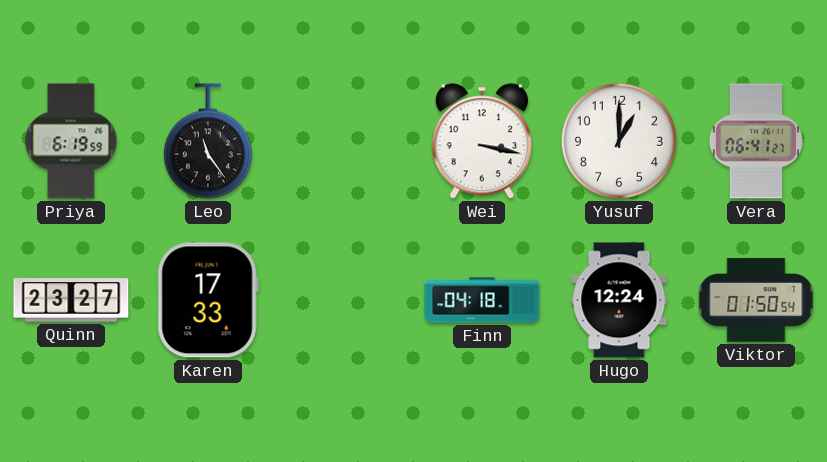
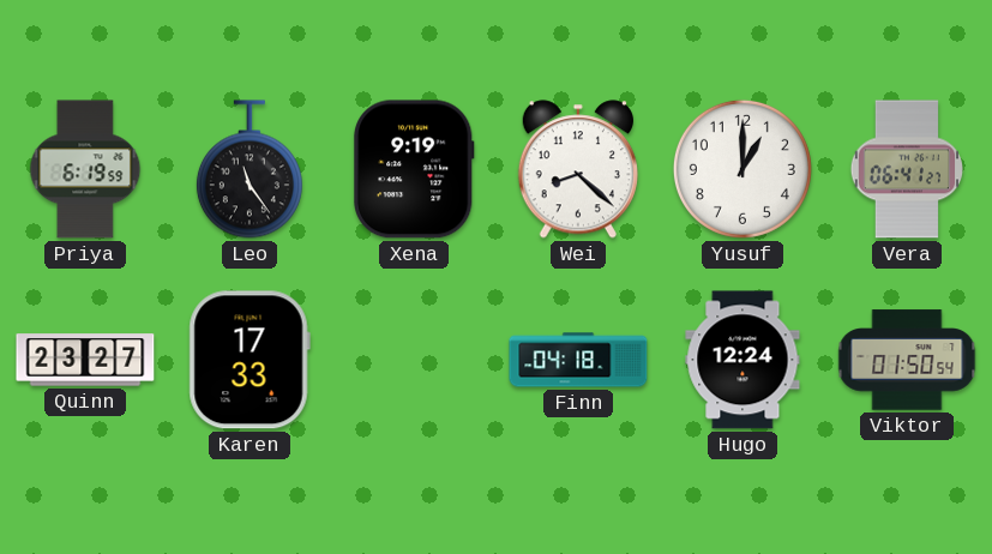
Xena: none -> 9:19 (414, 169)
Wei: 3:17 -> 8:22 (578, 169)
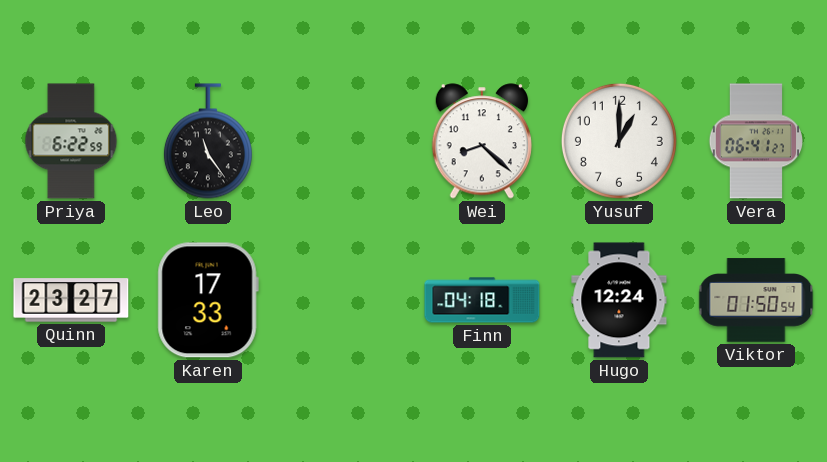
Priya: 6:19 -> 6:22 (71, 141)
Xena: 9:19 -> none (414, 169)
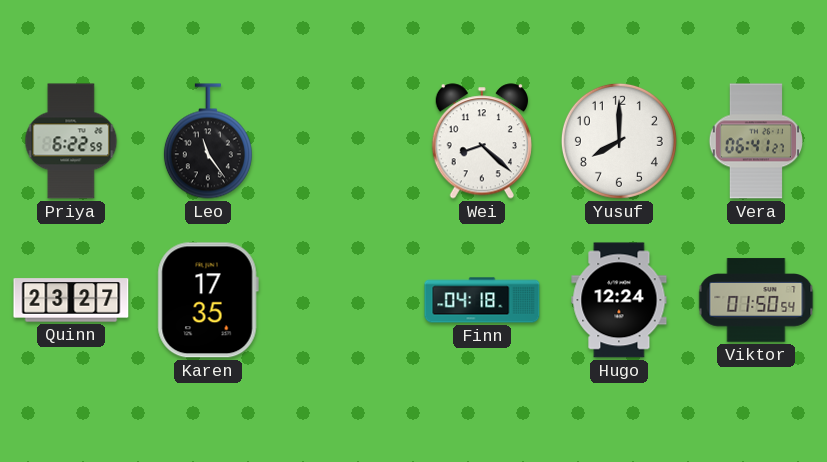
Yusuf: 1:00 -> 8:00 (619, 141)
Karen: 17:33 -> 17:35 (208, 300)
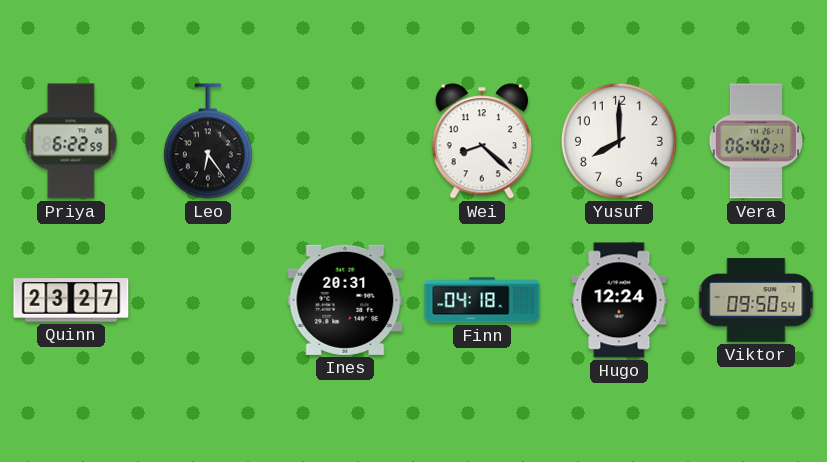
Leo: 11:24 -> 6:24 (208, 141)
Vera: 06:41 -> 06:40 (756, 141)
Karen: 17:35 -> none (208, 300)
Ines: none -> 20:31 (345, 300)
Viktor: 01:50 -> 09:50 (756, 300)
